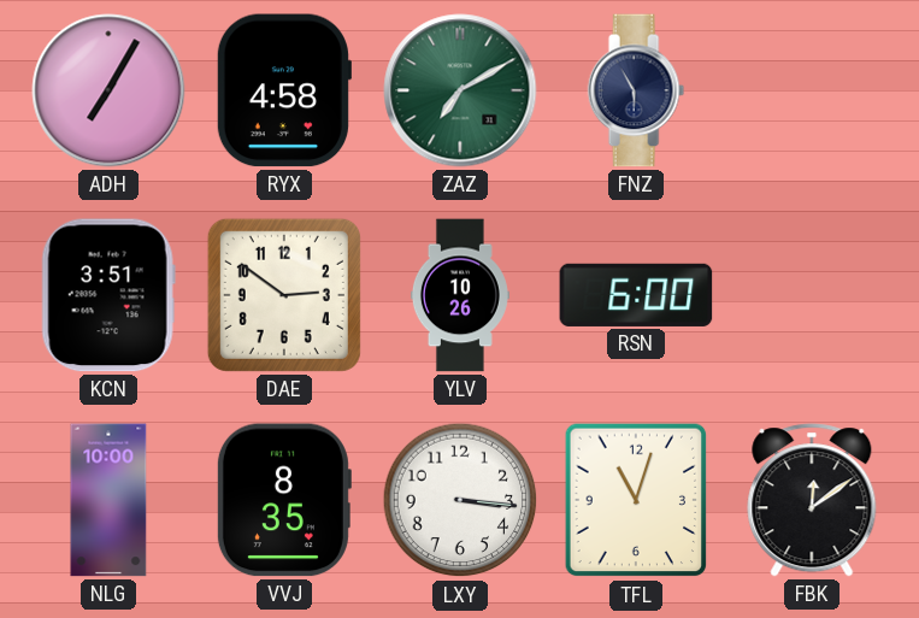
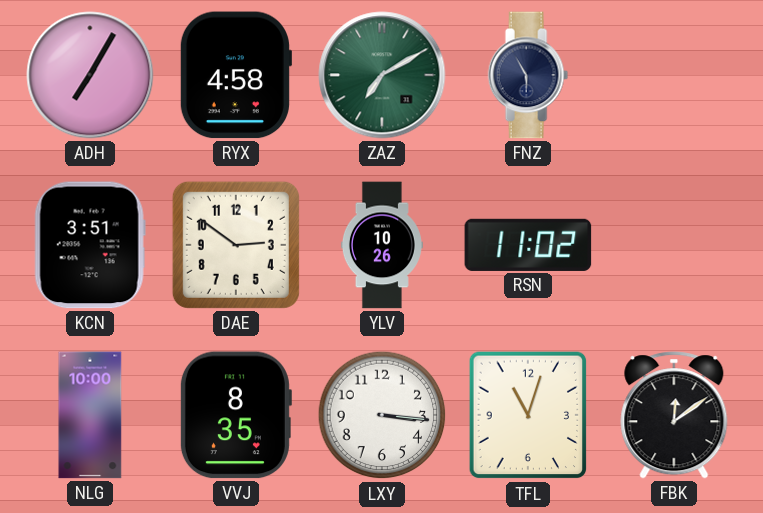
RSN: 6:00 -> 11:02 (528, 245)
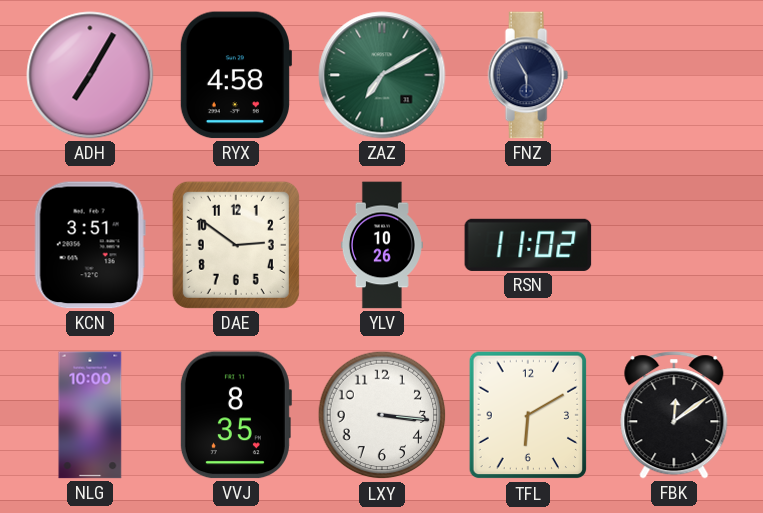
TFL: 11:03 -> 6:10 (528, 415)
